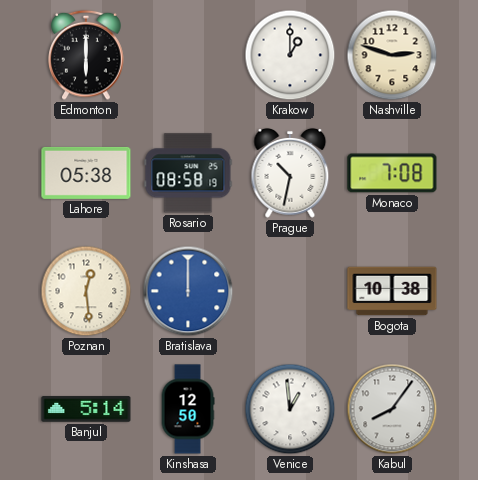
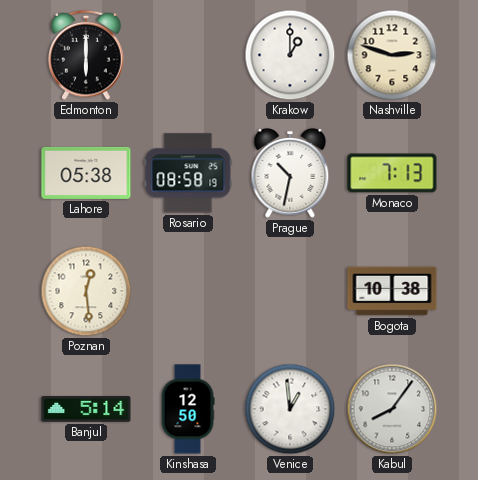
Monaco: 7:08 -> 7:13 (392, 173)
Bratislava: 12:00 -> none (188, 291)
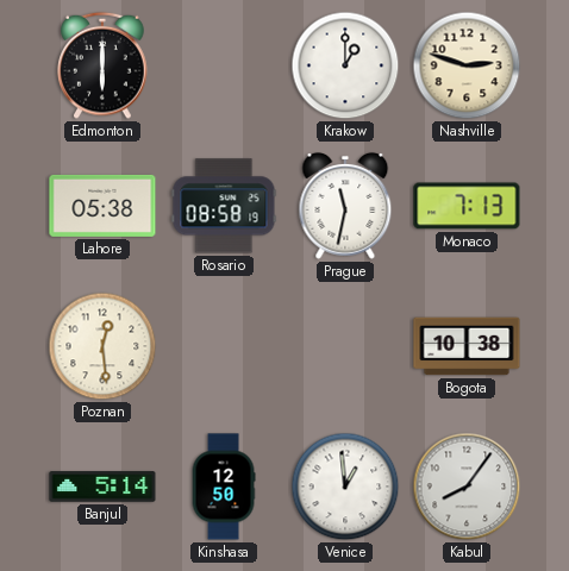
Prague: 10:32 -> 11:32 (345, 206)
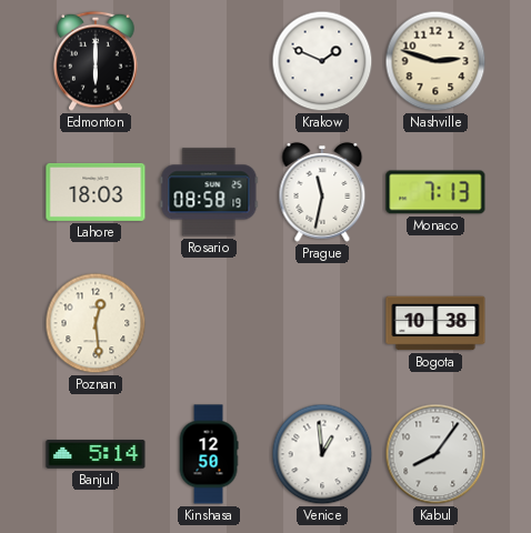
Krakow: 1:00 -> 1:49 (322, 61)
Lahore: 05:38 -> 18:03 (96, 192)
